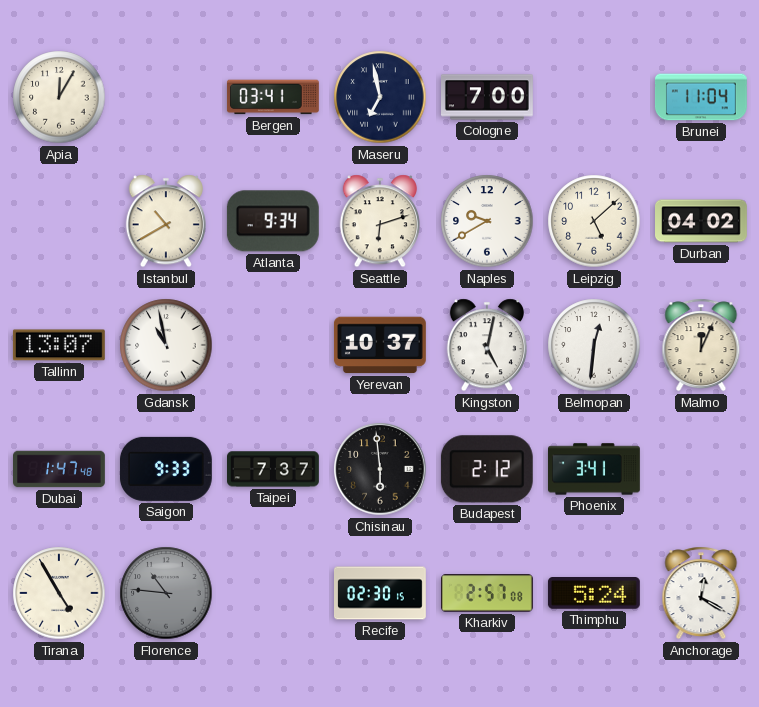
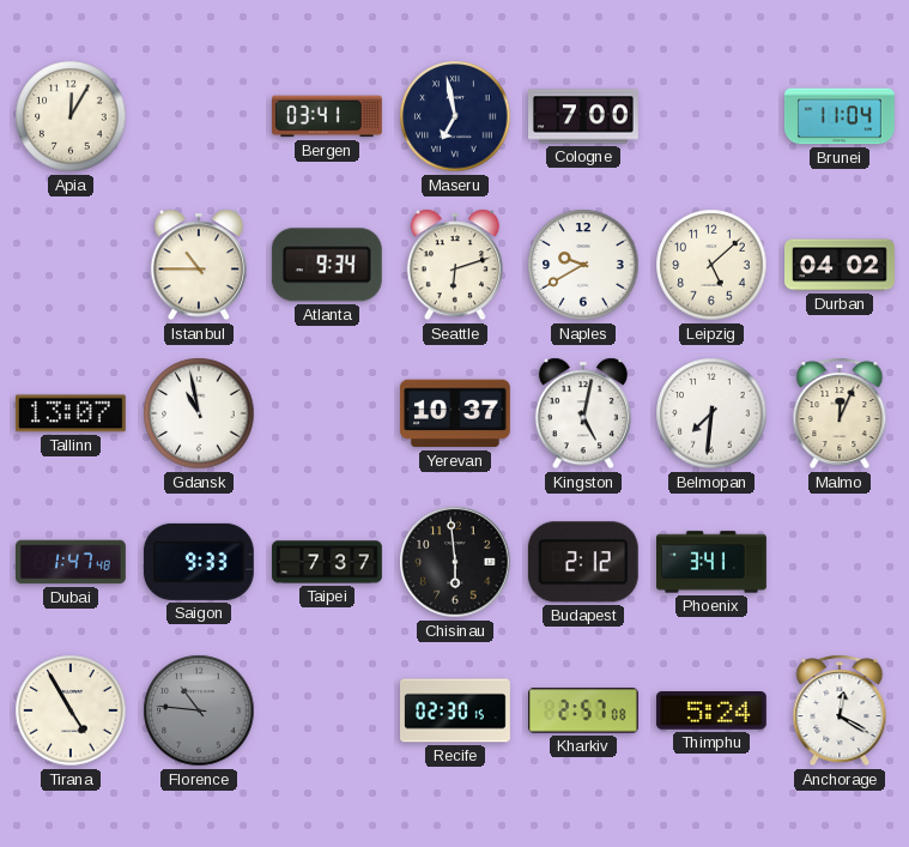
Istanbul: 10:40 -> 10:45 (199, 265)
Belmopan: 12:31 -> 7:31 (711, 413)
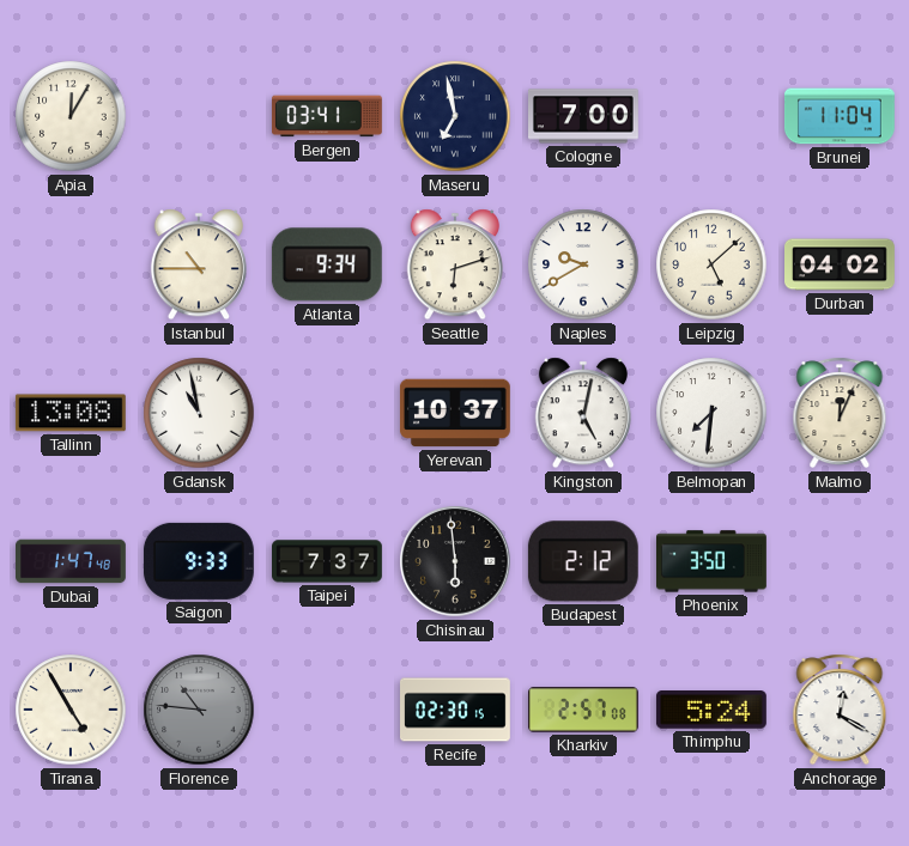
Tallinn: 13:07 -> 13:08 (71, 413)
Phoenix: 3:41 -> 3:50 (713, 561)
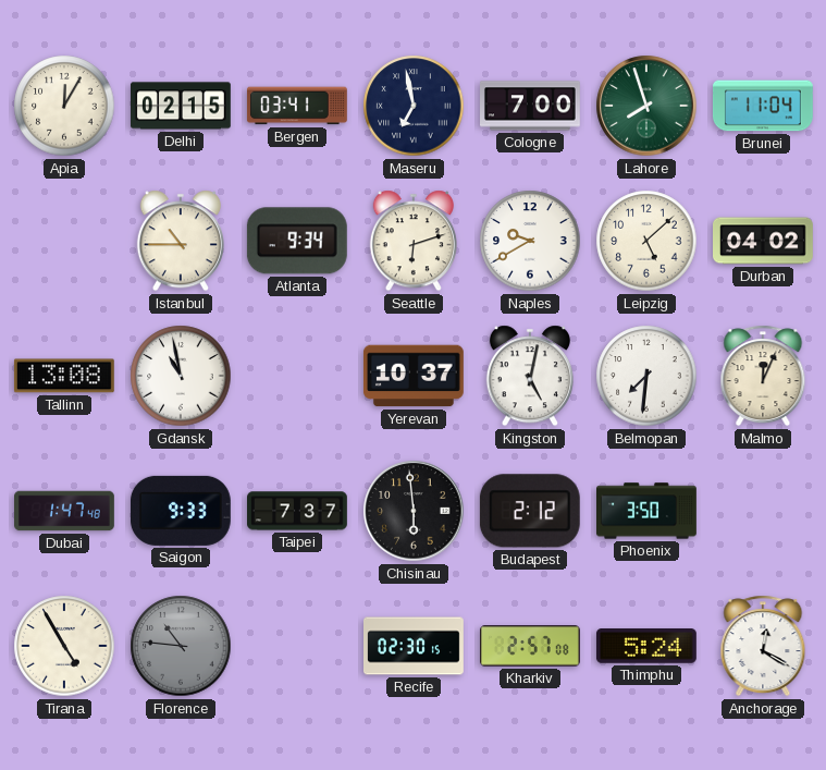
Delhi: none -> 02:15 (181, 106)
Lahore: none -> 7:57 (646, 106)
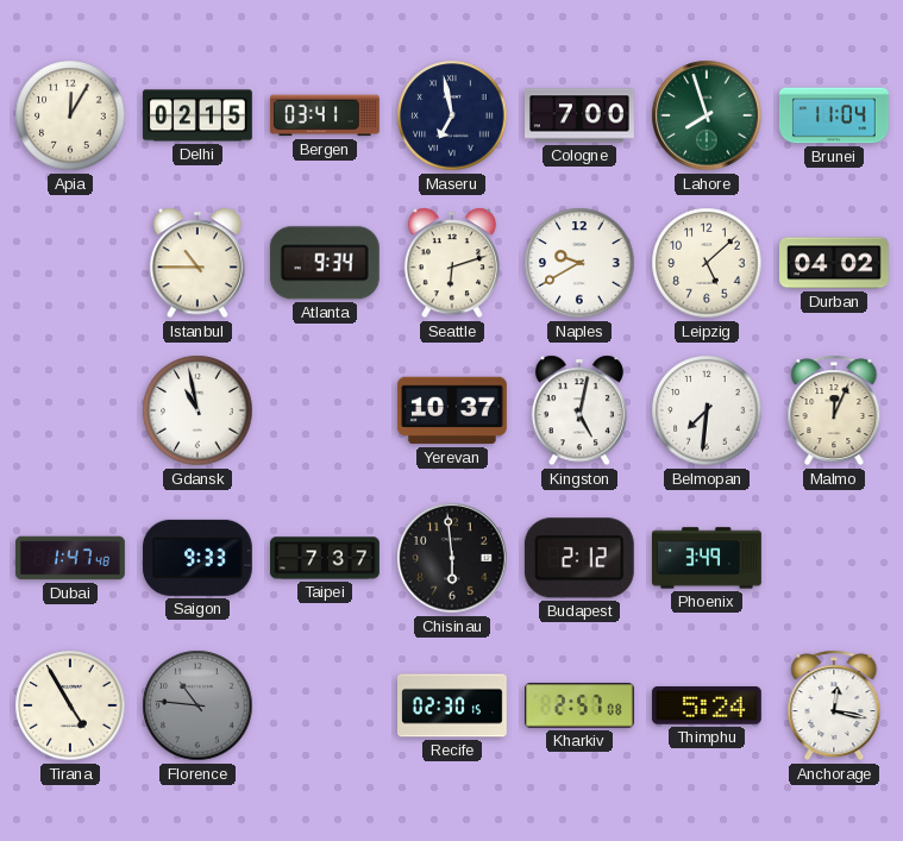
Tallinn: 13:08 -> none (64, 376)
Phoenix: 3:50 -> 3:49 (708, 558)
Anchorage: 12:20 -> 12:17 (834, 705)
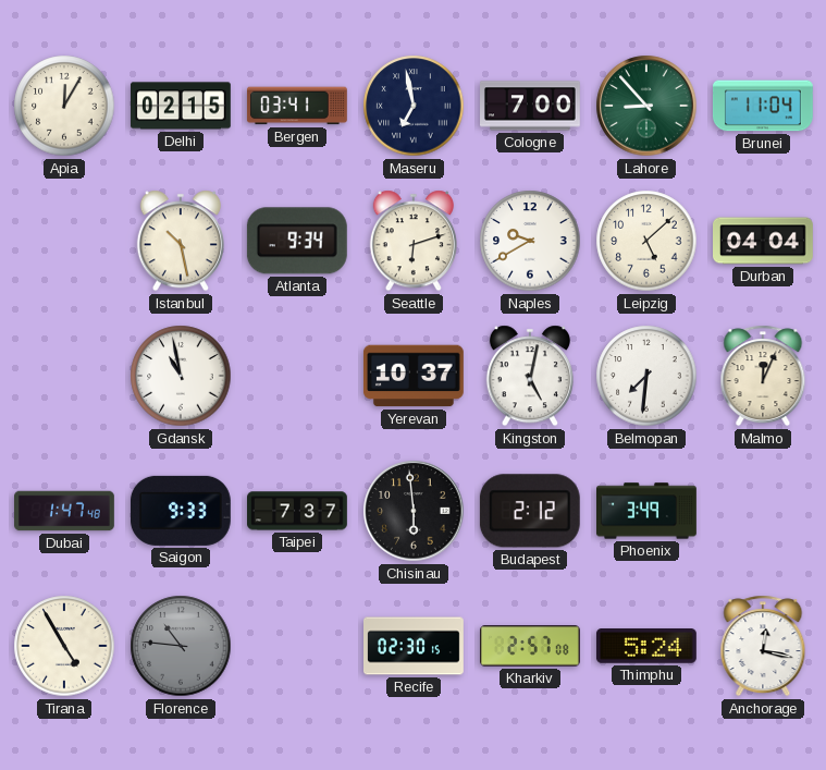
Lahore: 7:57 -> 8:53 (646, 106)
Istanbul: 10:45 -> 10:28 (181, 241)
Durban: 04:02 -> 04:04 (764, 241)
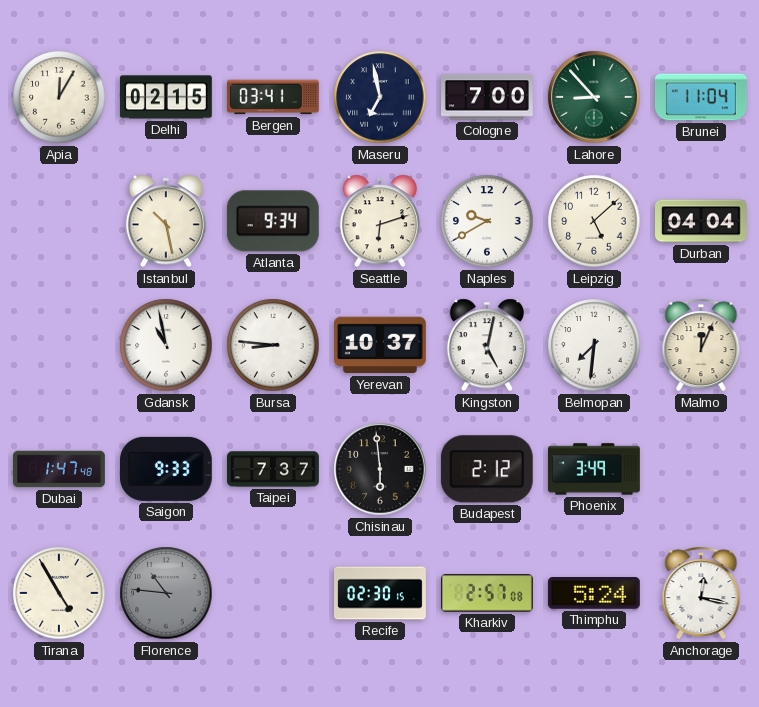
Bursa: none -> 8:46 (273, 345)
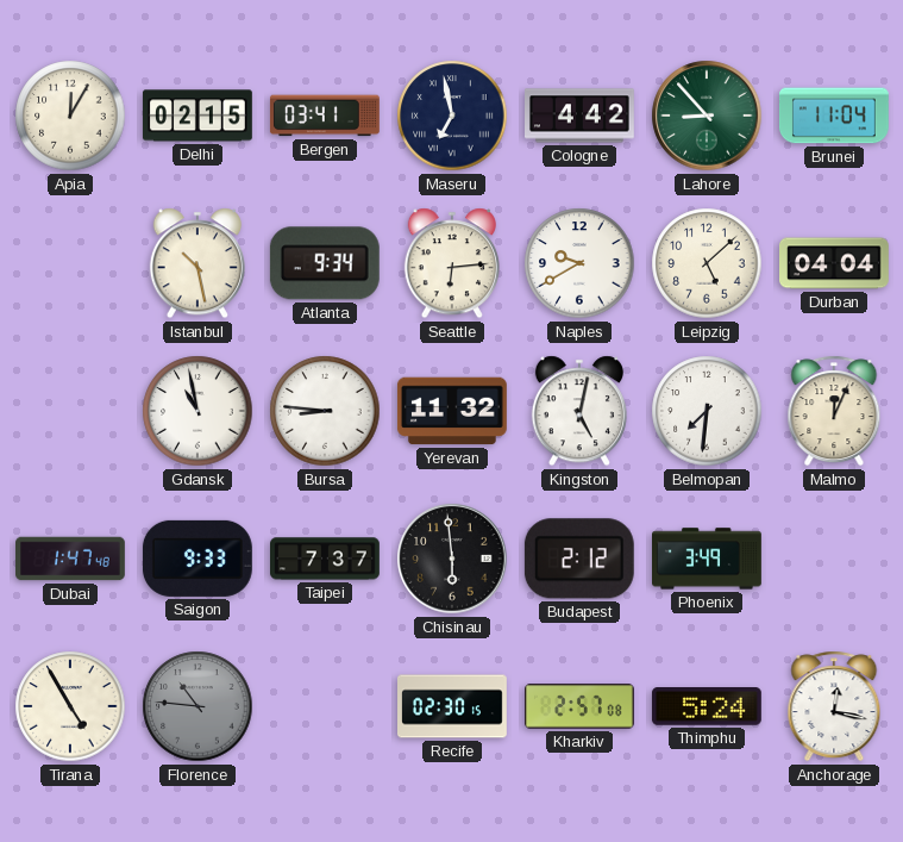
Cologne: 7:00 -> 4:42 (581, 116)
Seattle: 6:12 -> 6:14 (452, 263)
Yerevan: 10:37 -> 11:32 (452, 411)
